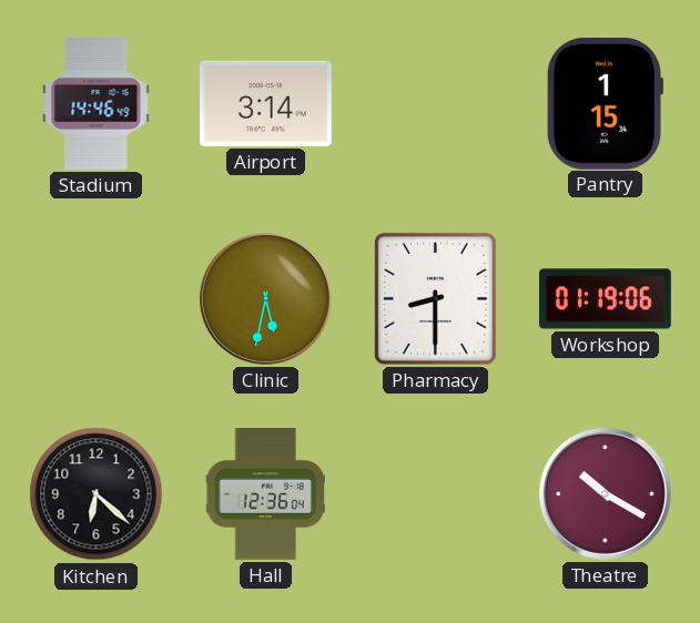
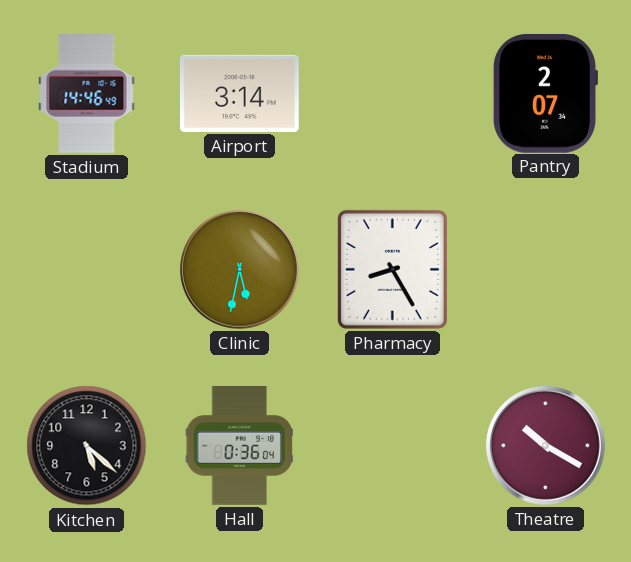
Pantry: 1:15 -> 2:07 (544, 93)
Pharmacy: 8:30 -> 8:25 (392, 269)
Workshop: 01:19 -> none (606, 299)
Kitchen: 6:22 -> 5:22 (87, 446)
Hall: 12:36 -> 0:36 (239, 446)
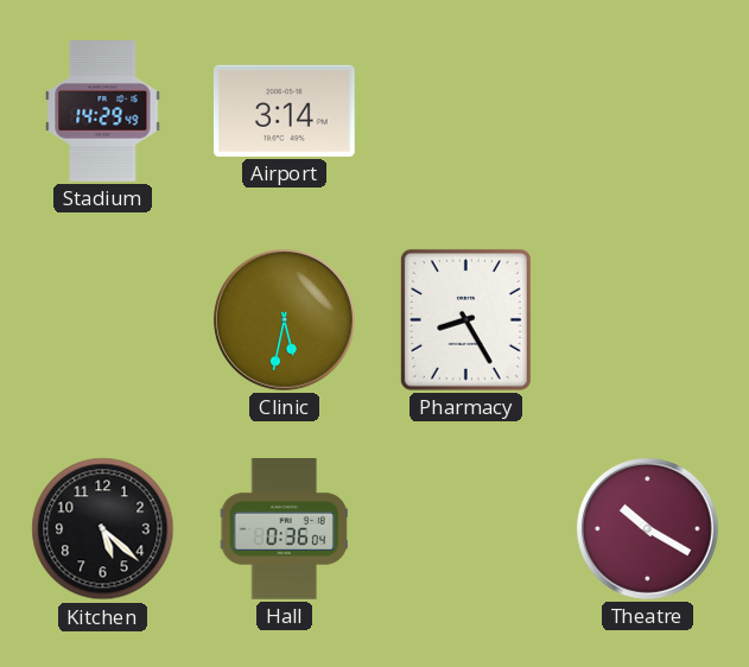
Stadium: 14:46 -> 14:29 (103, 112)
Pantry: 2:07 -> none (544, 93)
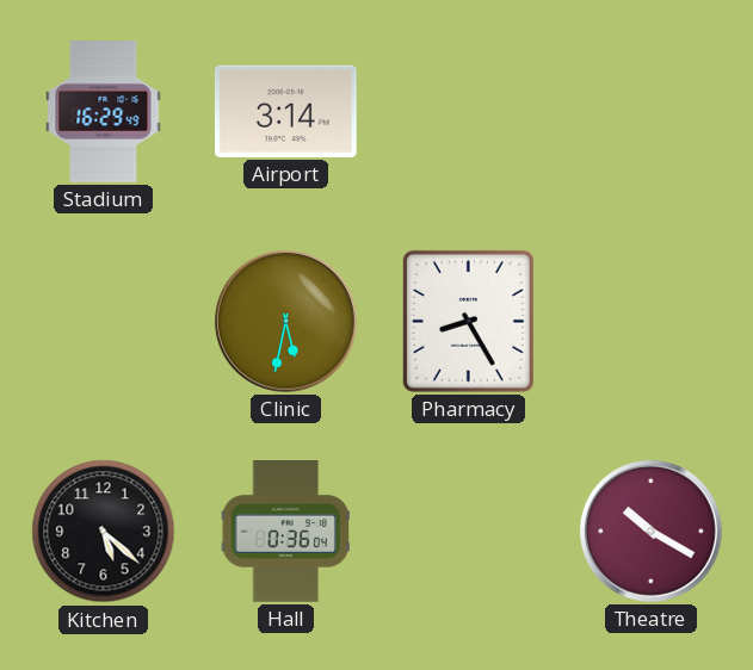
Stadium: 14:29 -> 16:29 (104, 112)
